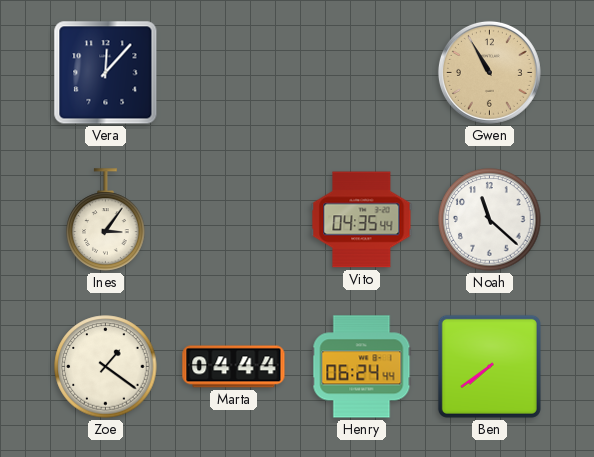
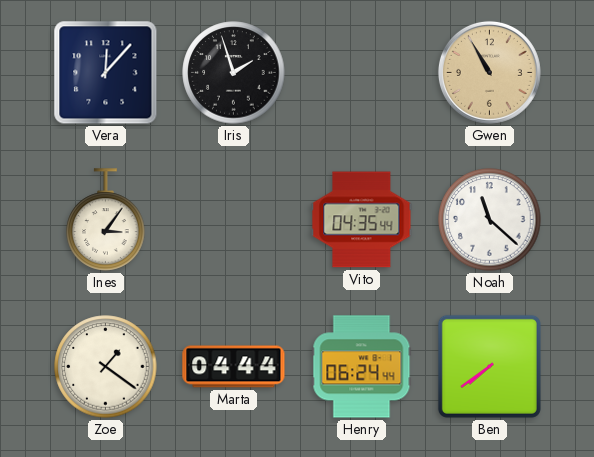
Iris: none -> 1:57 (234, 73)
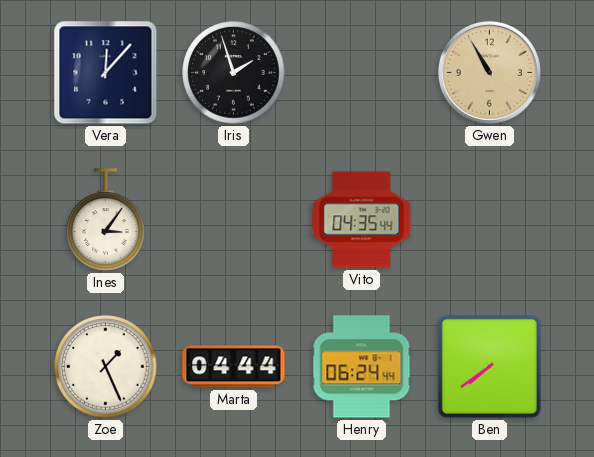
Noah: 11:22 -> none (490, 220)
Zoe: 1:21 -> 1:26 (106, 367)
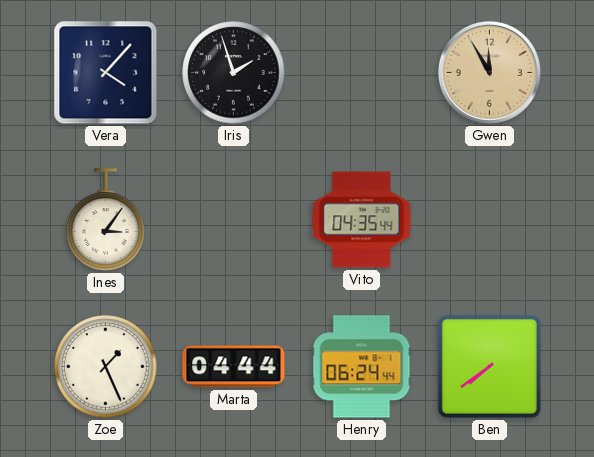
Vera: 12:07 -> 4:07 (106, 73)
Gwen: 10:55 -> 11:55 (489, 72)
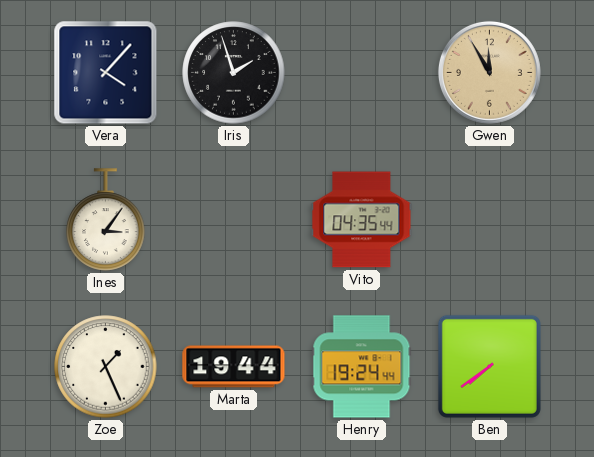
Marta: 04:44 -> 19:44 (234, 367)
Henry: 06:24 -> 19:24 (362, 367)
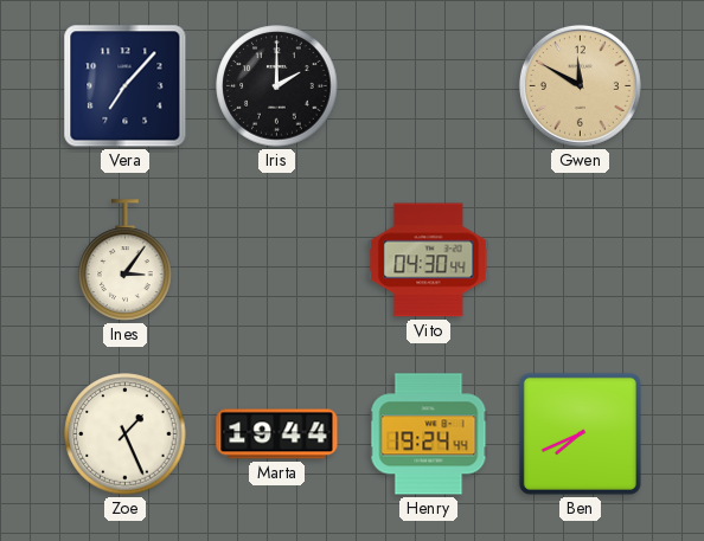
Vera: 4:07 -> 7:07 (126, 86)
Iris: 1:57 -> 2:00 (277, 86)
Gwen: 11:55 -> 11:50 (580, 85)
Vito: 04:35 -> 04:30 (429, 260)
Ben: 7:39 -> 7:41 (580, 433)
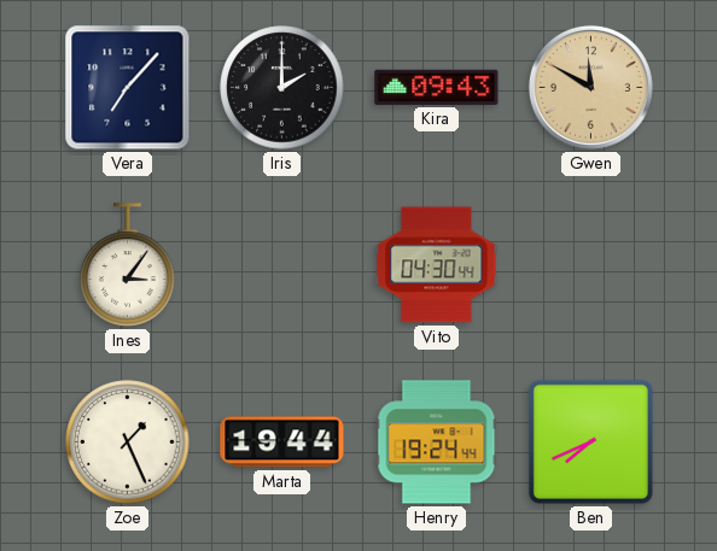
Kira: none -> 09:43 (437, 87)
